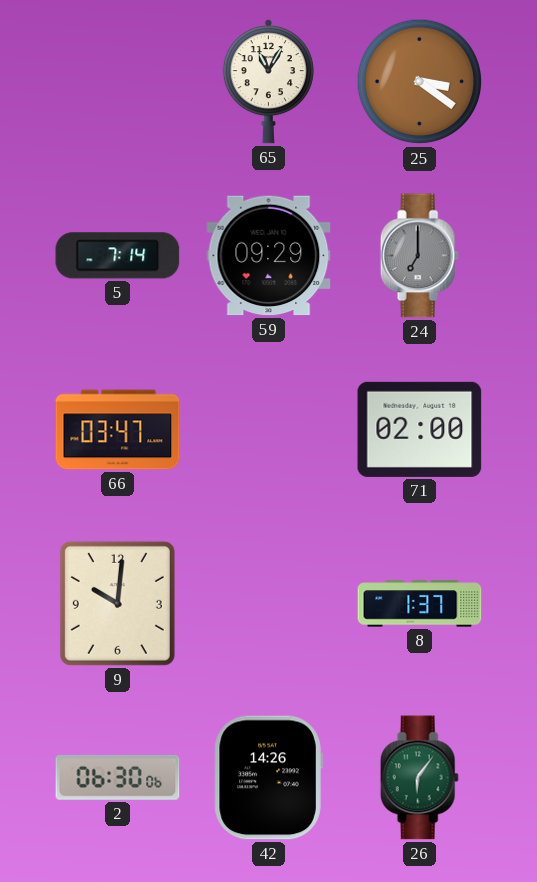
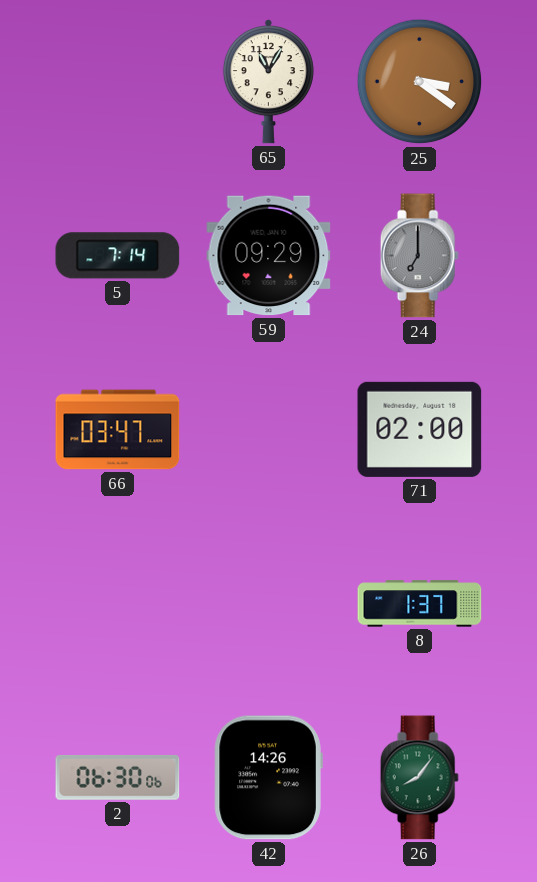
9: 10:01 -> none (117, 603)
26: 6:06 -> 8:06 (419, 778)
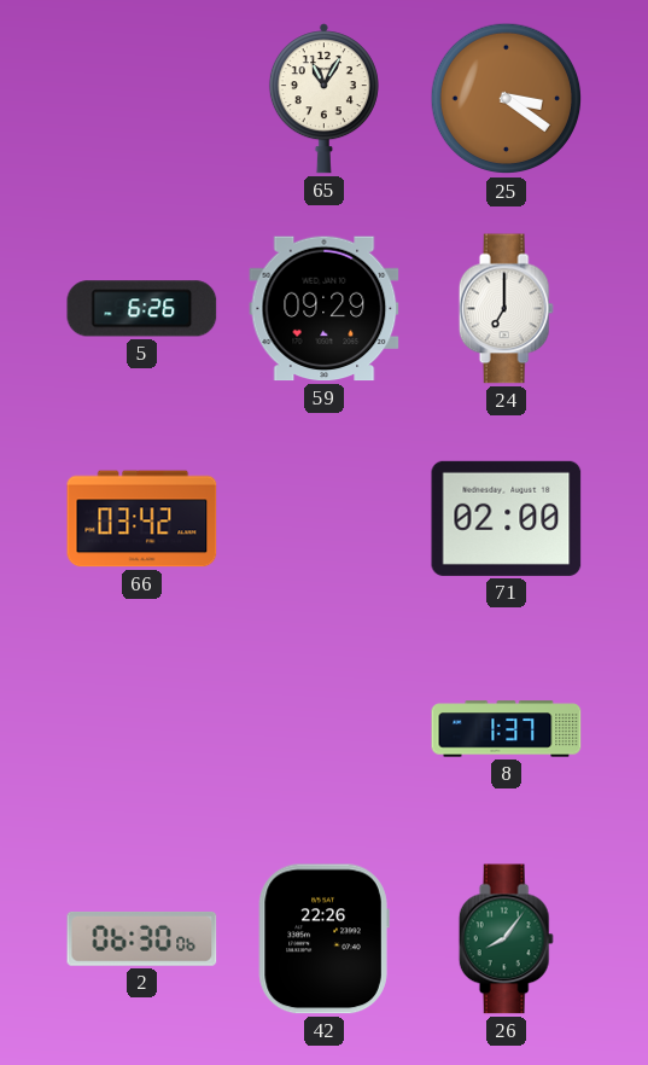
5: 7:14 -> 6:26 (142, 309)
24 dial: grey -> white (506, 309)
66: 03:47 -> 03:42 (142, 519)
42: 14:26 -> 22:26 (323, 939)
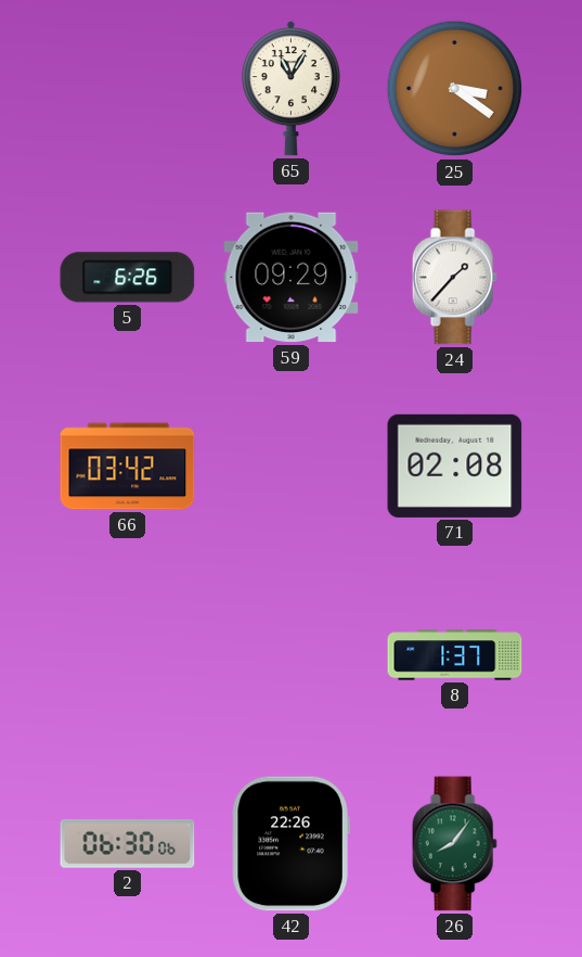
24: 7:00 -> 1:37 (454, 278)
71: 02:00 -> 02:08 (455, 465)
